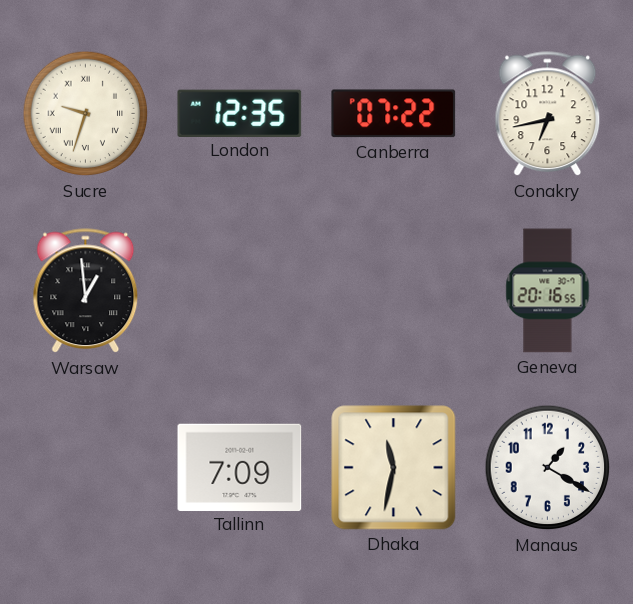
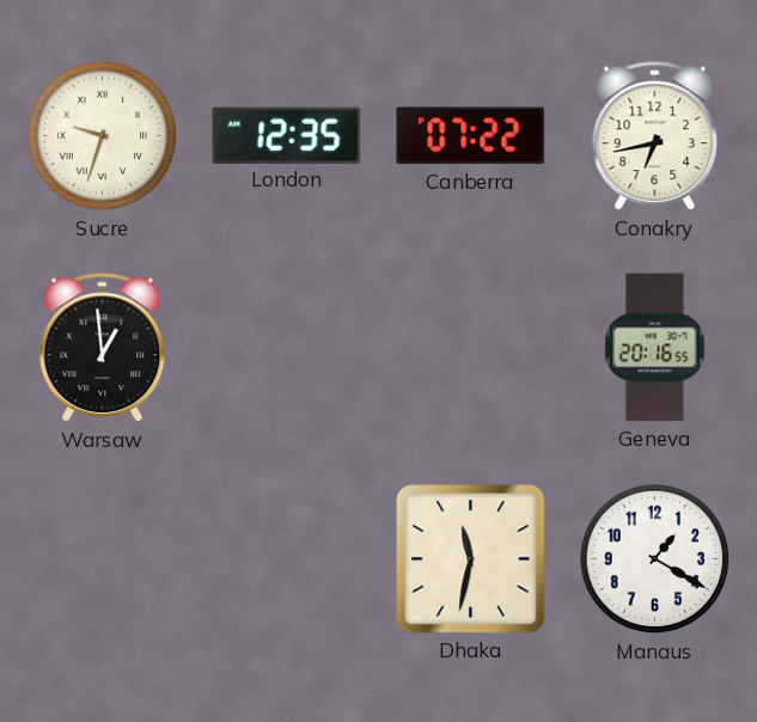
Tallinn: 7:09 -> none (240, 467)
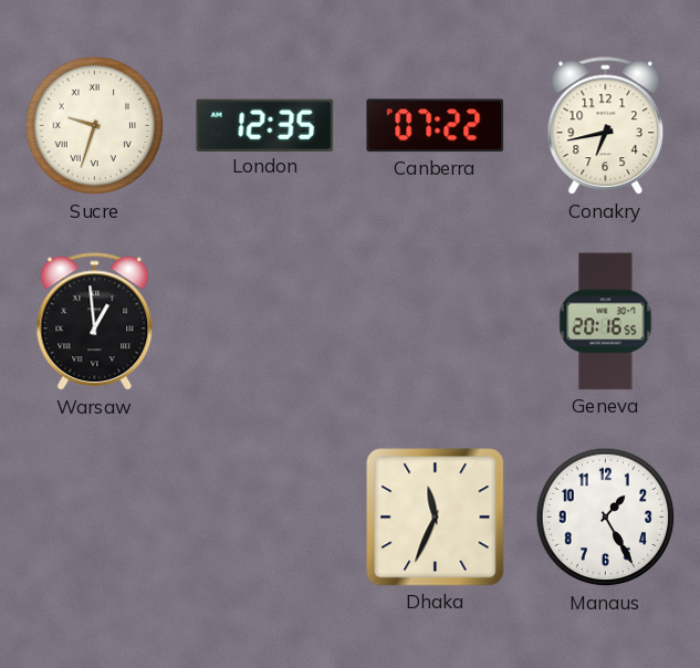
Dhaka: 11:32 -> 11:34 (436, 518)
Manaus: 1:20 -> 1:25 (606, 518)
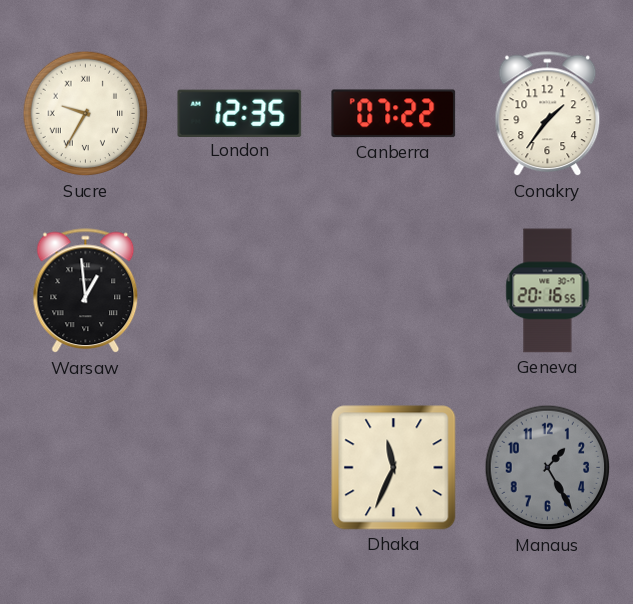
Sucre: 9:33 -> 9:35 (86, 114)
Conakry: 6:43 -> 1:36 (548, 114)
Manaus dial: white -> grey (548, 468)
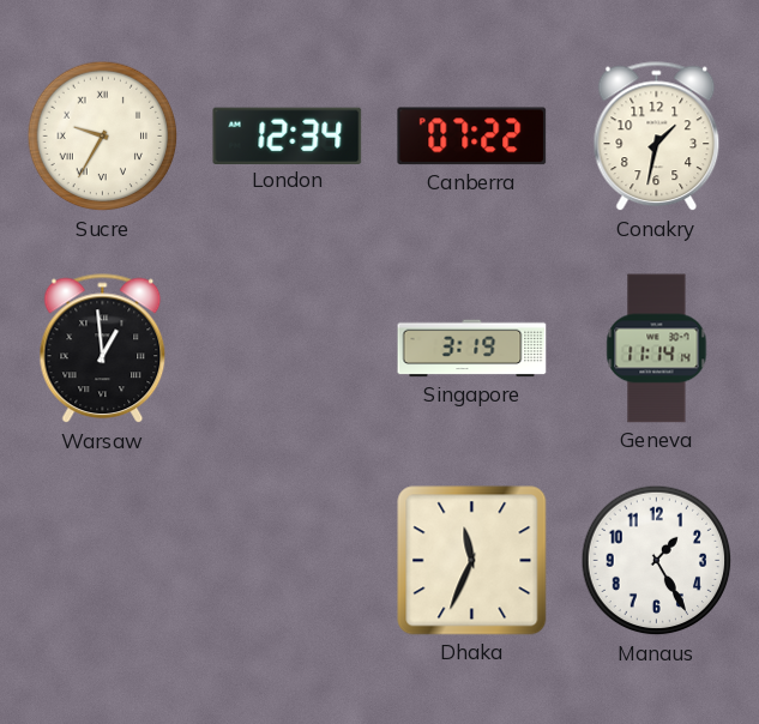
London: 12:35 -> 12:34 (288, 135)
Conakry: 1:36 -> 1:32 (657, 137)
Singapore: none -> 3:19 (472, 349)
Geneva: 20:16 -> 11:14 (657, 349)
Manaus dial: grey -> white (657, 561)
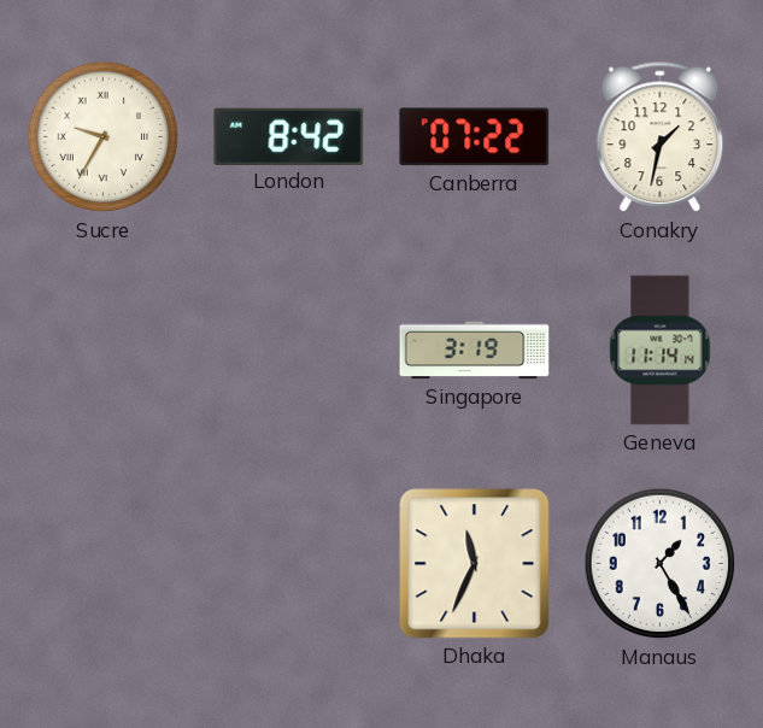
London: 12:34 -> 8:42 (289, 136)
Warsaw: 12:59 -> none (103, 349)
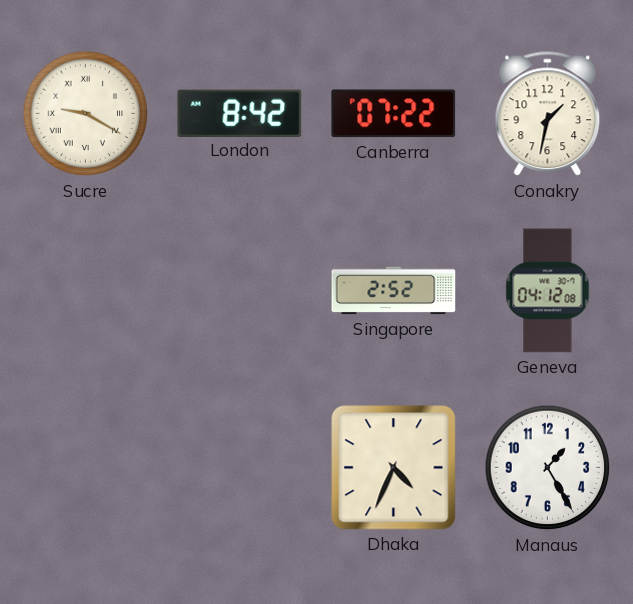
Sucre: 9:35 -> 9:20 (86, 114)
Singapore: 3:19 -> 2:52 (394, 291)
Geneva: 11:14 -> 04:12 (548, 291)
Dhaka: 11:34 -> 4:34 (394, 468)
